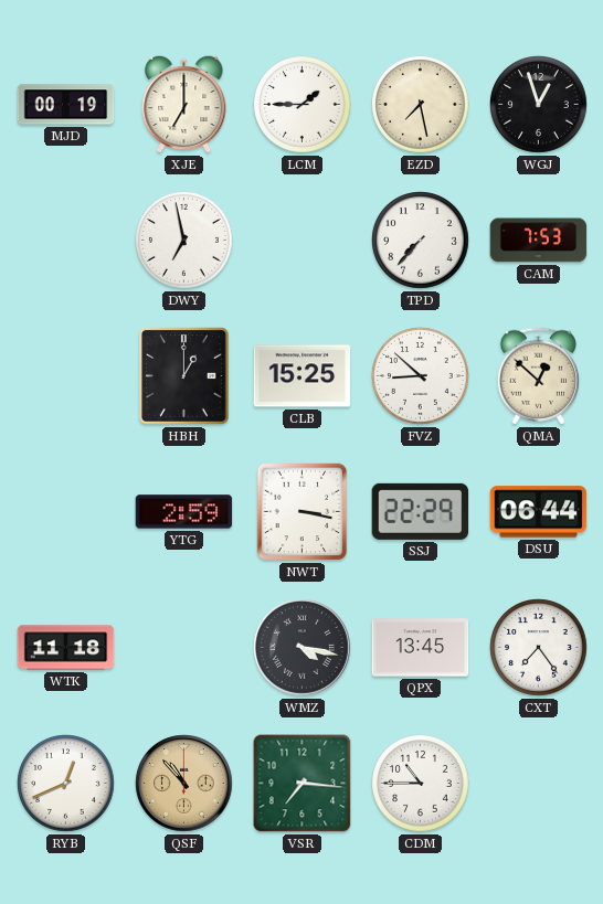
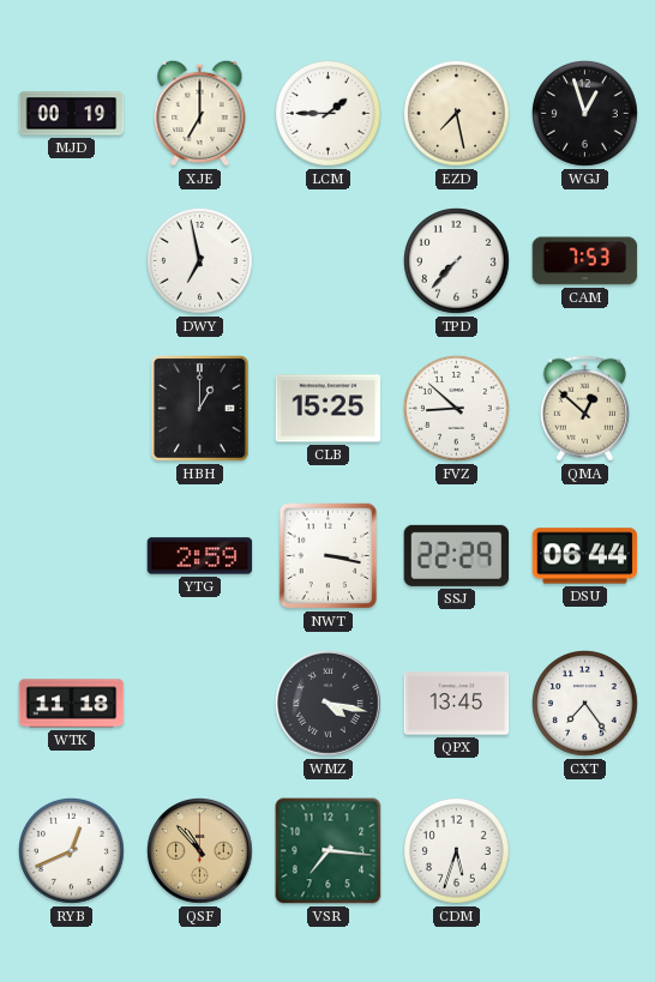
CDM: 10:45 -> 5:33 (457, 851)
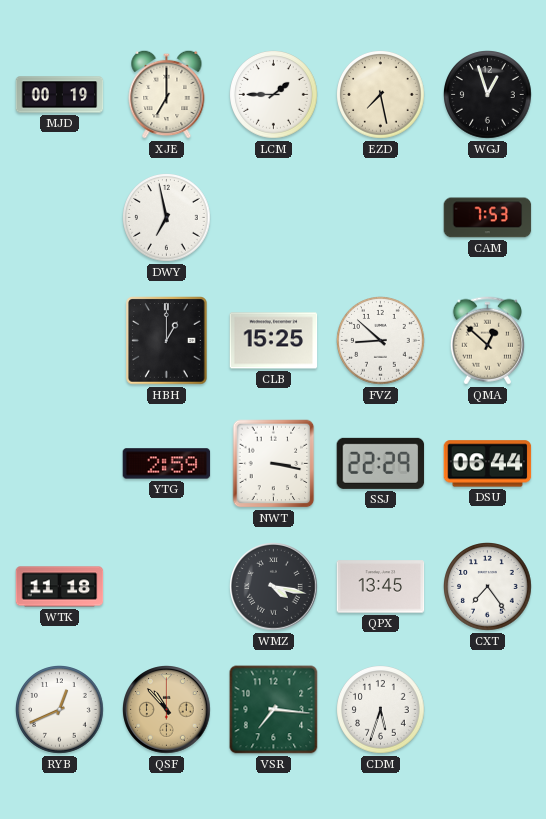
TPD: 7:37 -> none (457, 261)
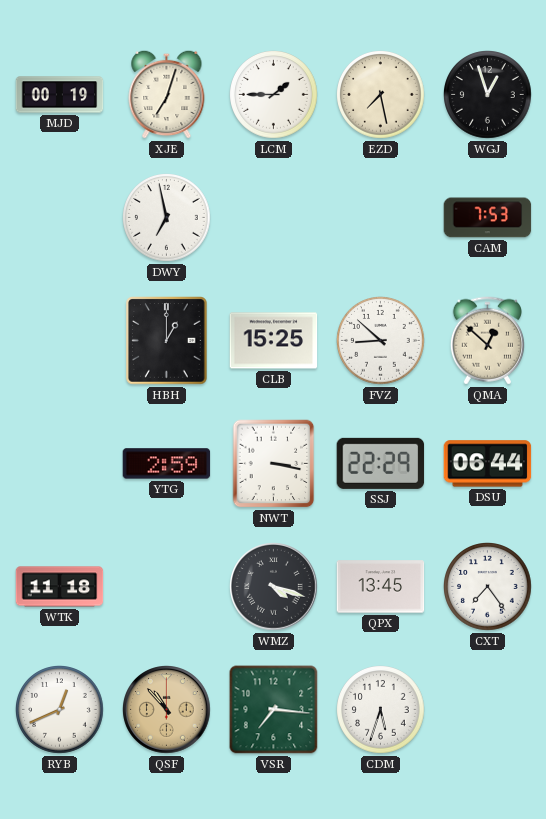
XJE: 7:00 -> 7:03 (167, 94)
WMZ: 4:17 -> 4:18 (274, 587)
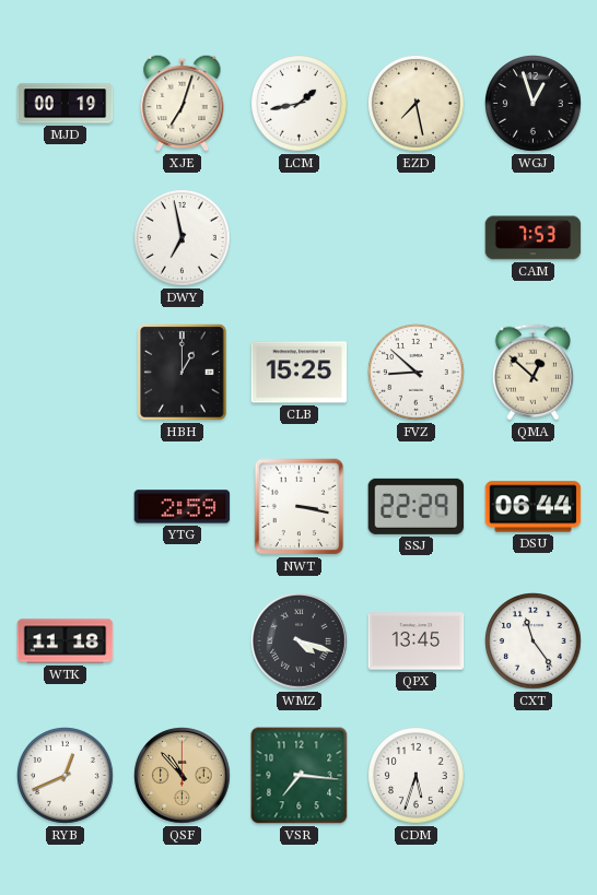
LCM: 1:45 -> 1:43 (300, 104)
CXT: 7:24 -> 11:24 (534, 641)
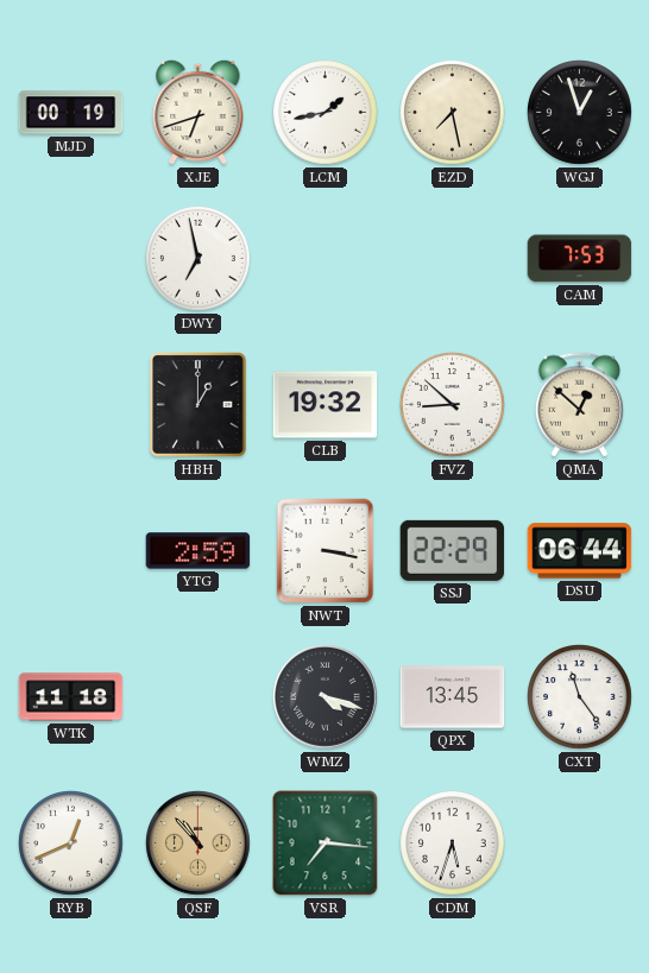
XJE: 7:03 -> 6:42 (199, 112)
CLB: 15:25 -> 19:32 (326, 405)
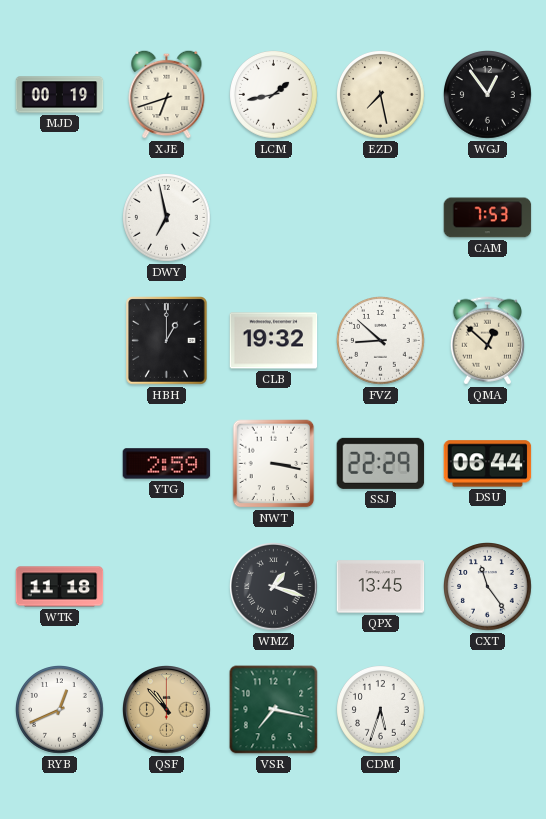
WGJ: 12:57 -> 12:54 (488, 95)
WMZ: 4:18 -> 1:18 (274, 587)
VSR: 7:16 -> 7:17 (274, 710)
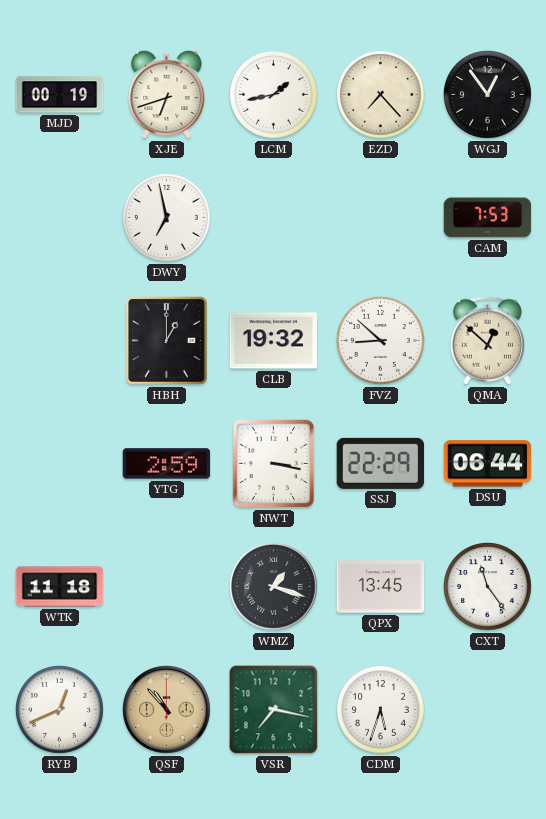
EZD: 7:28 -> 7:23 (381, 95)
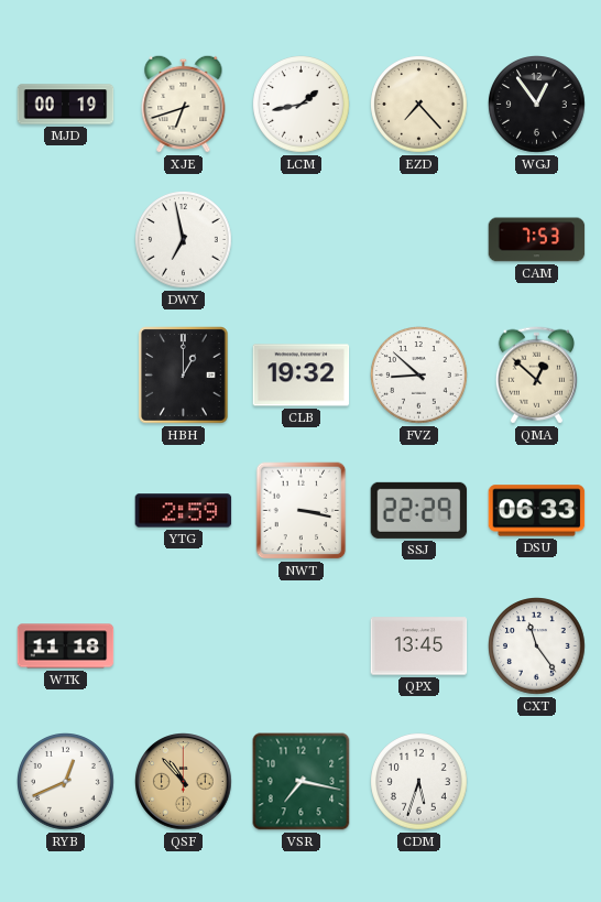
DSU: 06:44 -> 06:33 (537, 511)
WMZ: 1:18 -> none (274, 587)
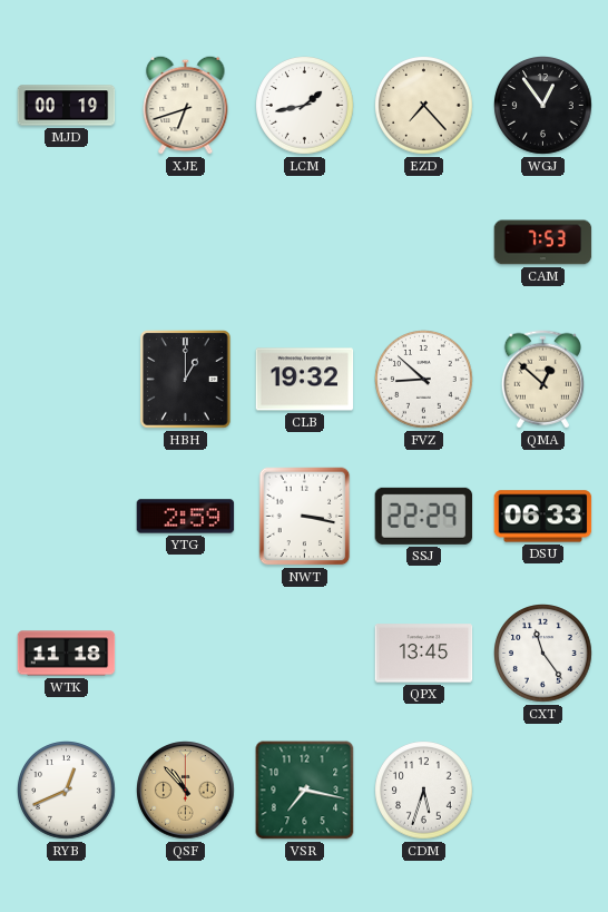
DWY: 6:58 -> none (184, 240)
